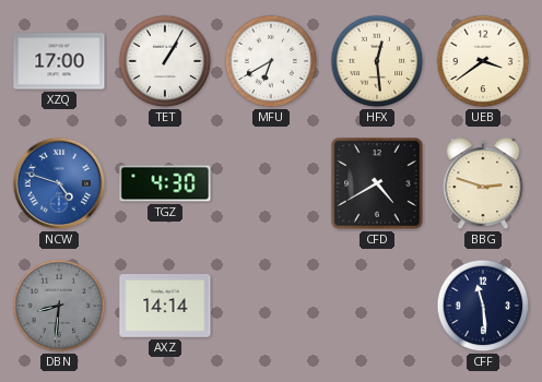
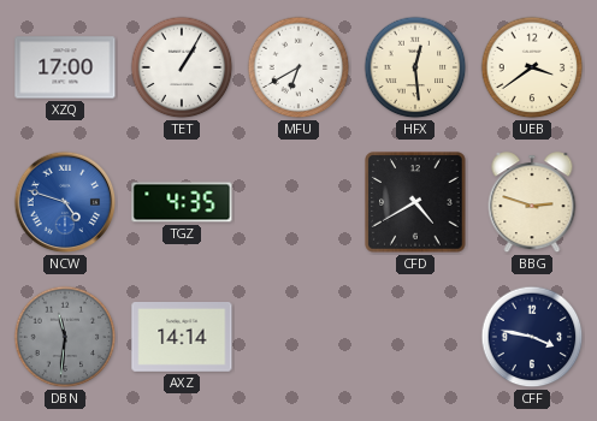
TGZ: 4:30 -> 4:35 (182, 202)
DBN: 8:31 -> 11:31 (65, 337)
CFF: 11:29 -> 3:47 (532, 337)
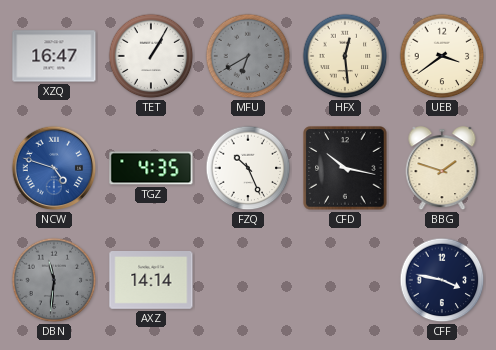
XZQ: 17:00 -> 16:47 (54, 56)
MFU dial: white -> grey (248, 56)
FZQ: none -> 10:26 (248, 168)
CFD: 4:40 -> 10:17 (345, 168)
BBG: 2:48 -> 1:48 (442, 169)
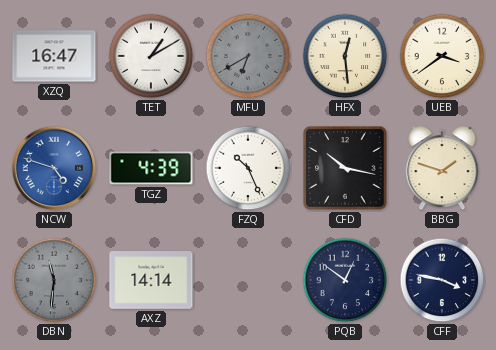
TET: 1:05 -> 1:10 (151, 56)
TGZ: 4:35 -> 4:39 (151, 168)
PQB: none -> 12:51 (345, 280)
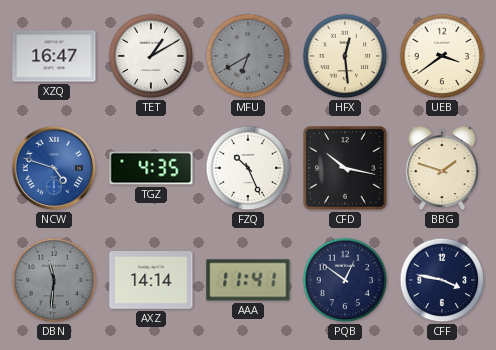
TGZ: 4:39 -> 4:35 (151, 168)
AAA: none -> 11:41 (248, 280)
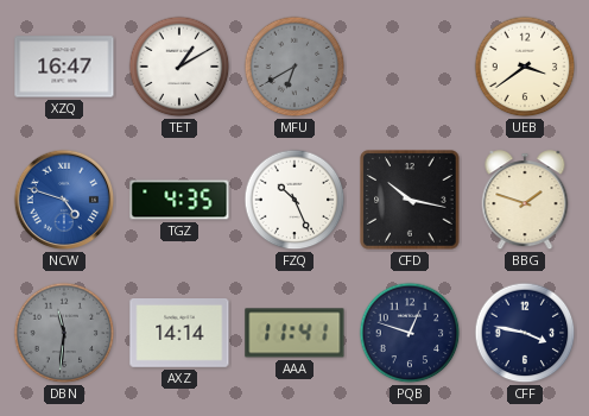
HFX: 12:29 -> none (345, 56)
PQB: 12:51 -> 12:48 (410, 333)
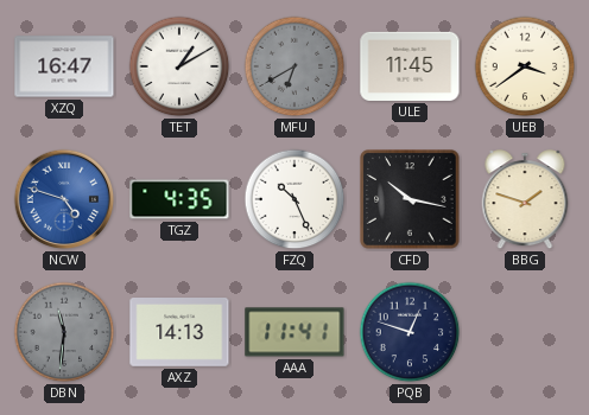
ULE: none -> 11:45 (410, 66)
AXZ: 14:14 -> 14:13 (179, 333)
CFF: 3:47 -> none (525, 333)
